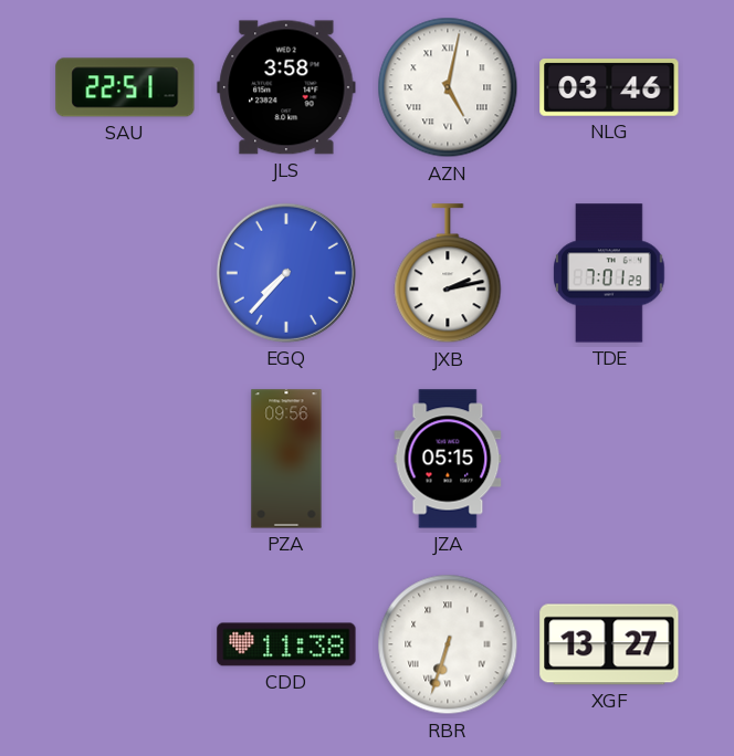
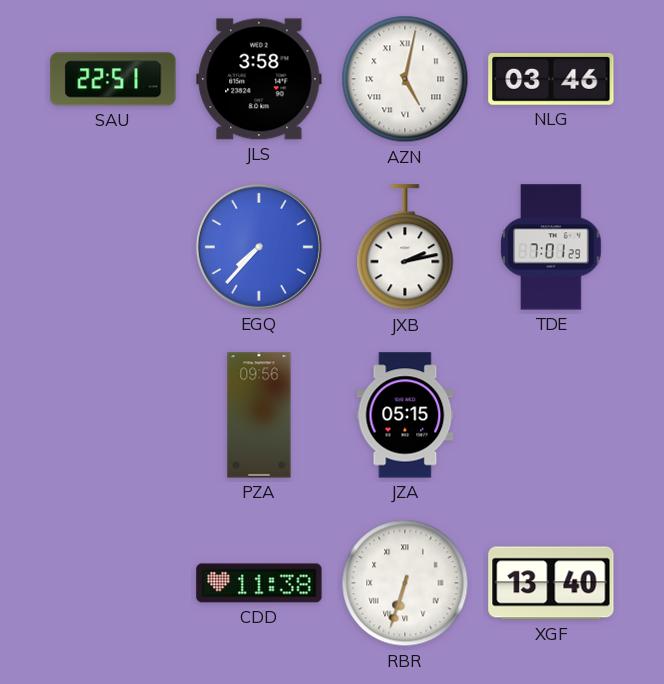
XGF: 13:27 -> 13:40 (551, 583)
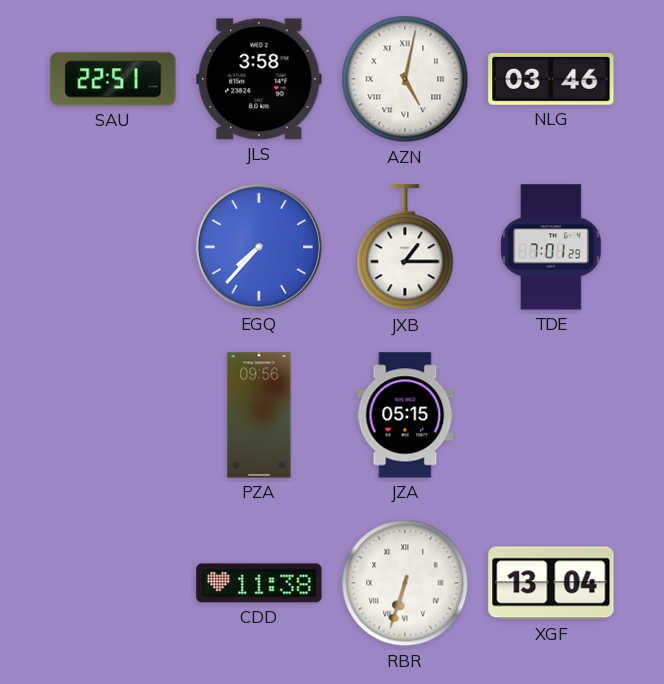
JXB: 2:13 -> 1:15 (405, 248)
XGF: 13:40 -> 13:04 (551, 583)
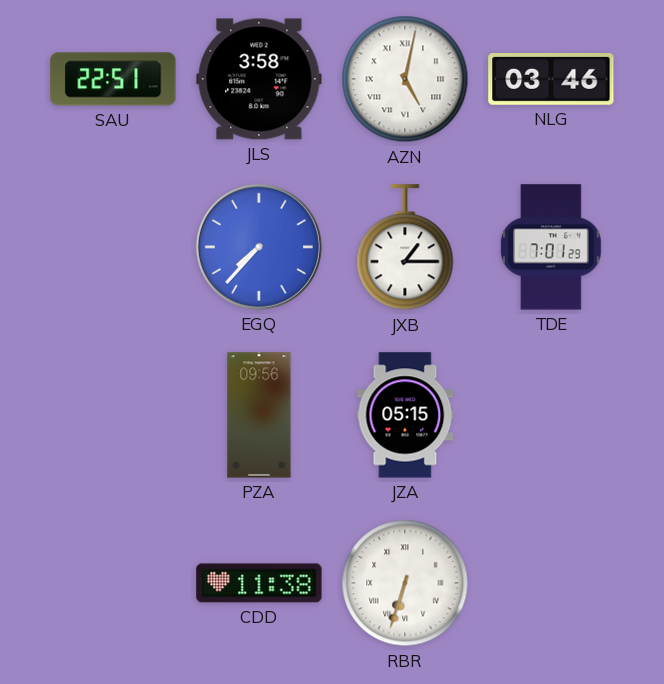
XGF: 13:04 -> none (551, 583)
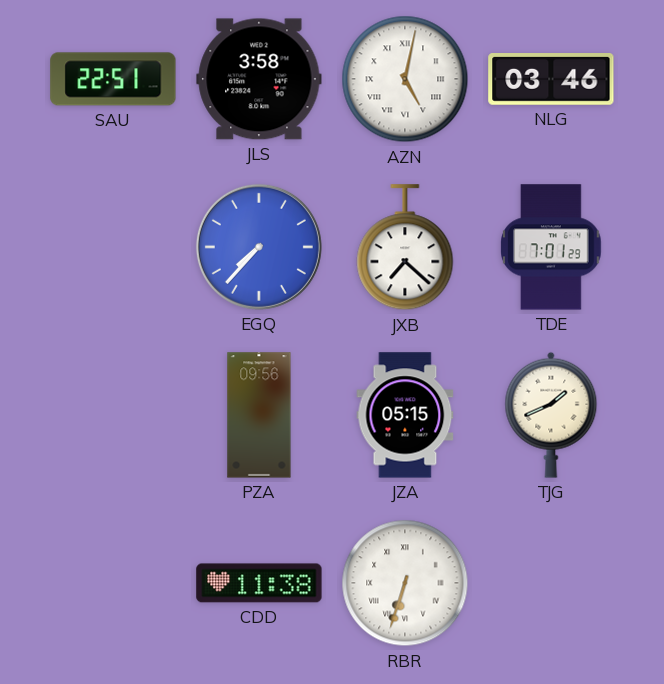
JXB: 1:15 -> 7:22 (405, 248)
TJG: none -> 1:41 (551, 415)
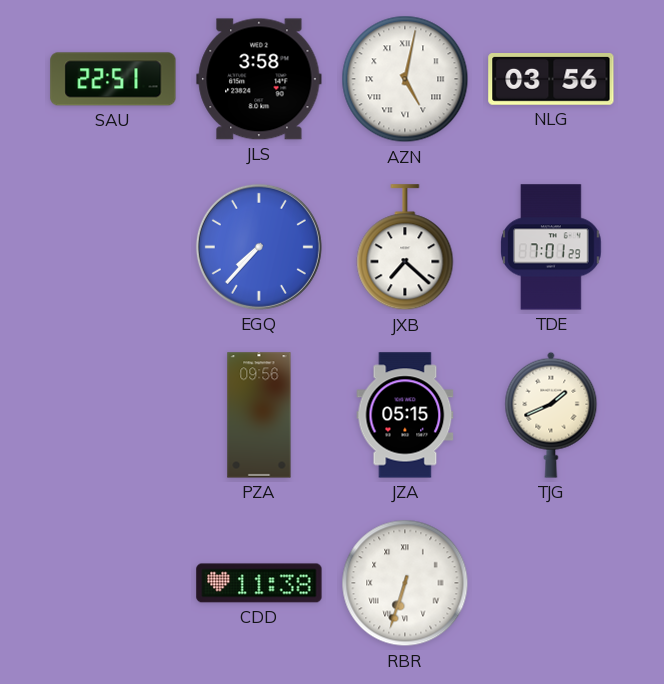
NLG: 03:46 -> 03:56 (551, 80)
